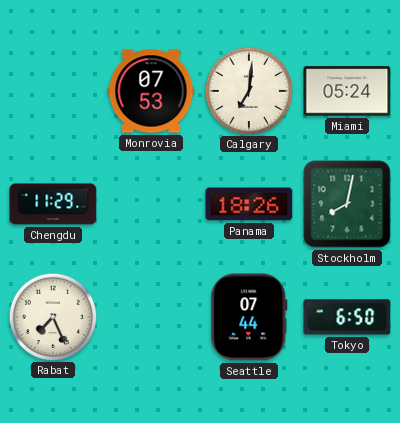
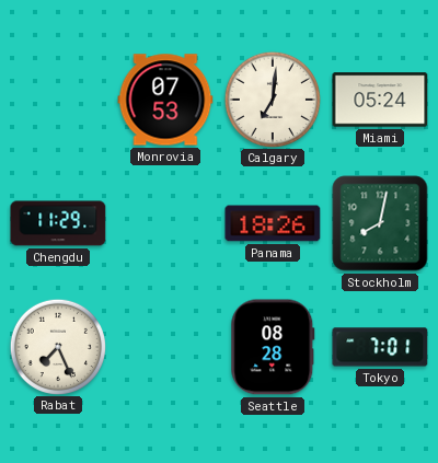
Seattle: 07:44 -> 08:28 (273, 347)
Tokyo: 6:50 -> 7:01 (380, 347)
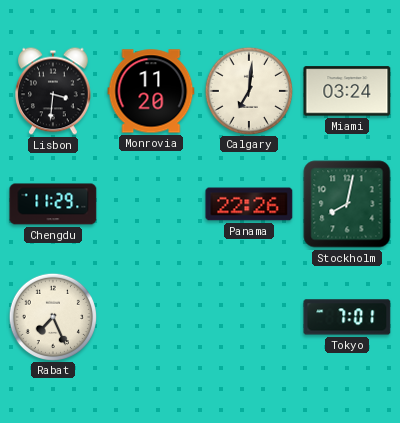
Lisbon: none -> 3:31 (54, 91)
Monrovia: 07:53 -> 11:20 (151, 91)
Miami: 05:24 -> 03:24 (347, 91)
Panama: 18:26 -> 22:26 (249, 204)
Seattle: 08:28 -> none (273, 347)
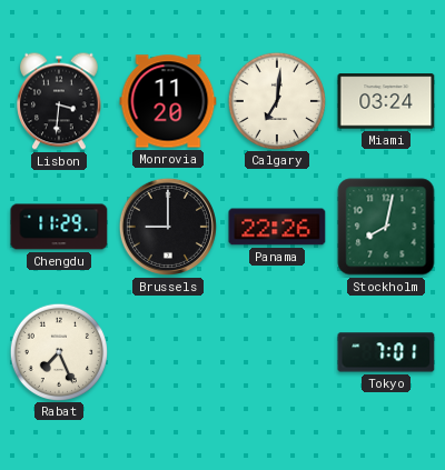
Brussels: none -> 9:00 (168, 227)
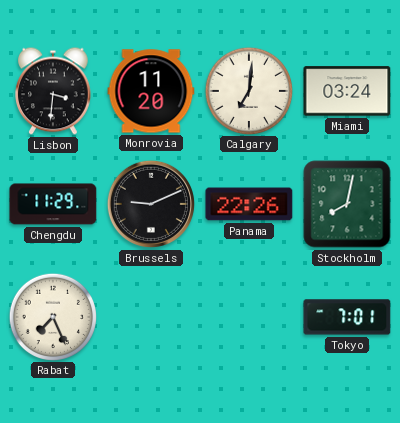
Brussels: 9:00 -> 9:11 (151, 204)
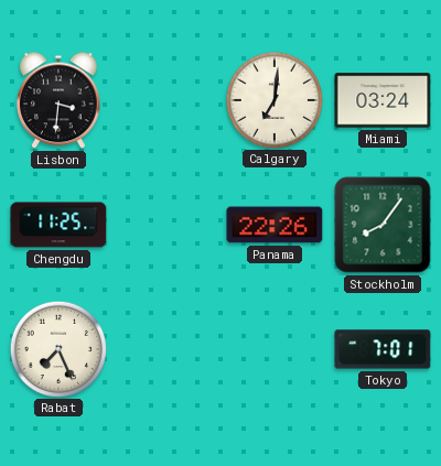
Monrovia: 11:20 -> none (151, 91)
Chengdu: 11:29 -> 11:25 (58, 225)
Brussels: 9:11 -> none (151, 204)
Stockholm: 8:02 -> 8:06 (383, 225)
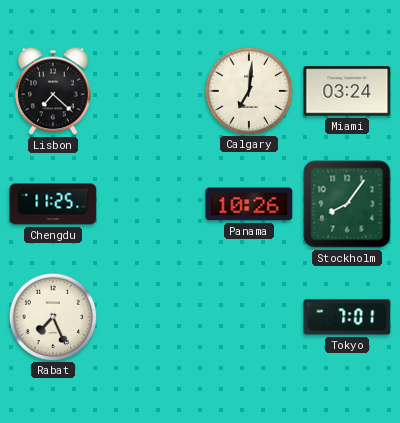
Lisbon: 3:31 -> 7:22 (54, 91)
Panama: 22:26 -> 10:26 (249, 204)
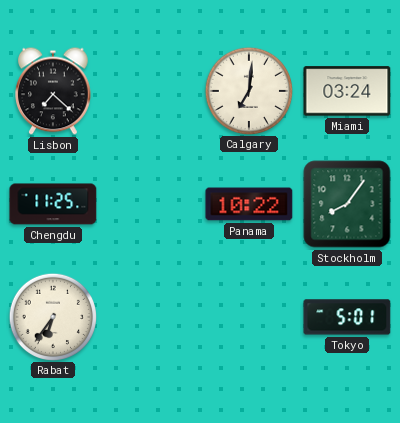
Panama: 10:26 -> 10:22 (249, 204)
Rabat: 7:26 -> 6:36 (52, 316)
Tokyo: 7:01 -> 5:01 (347, 317)
